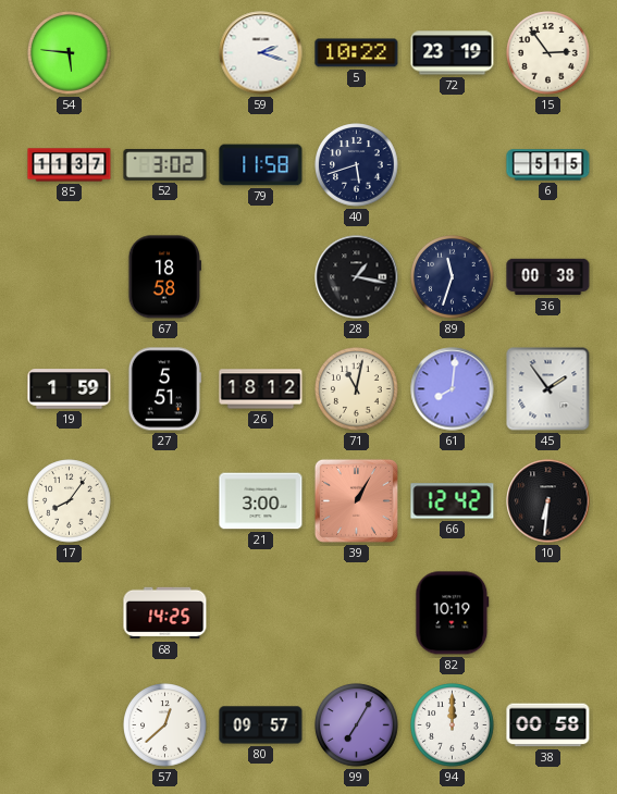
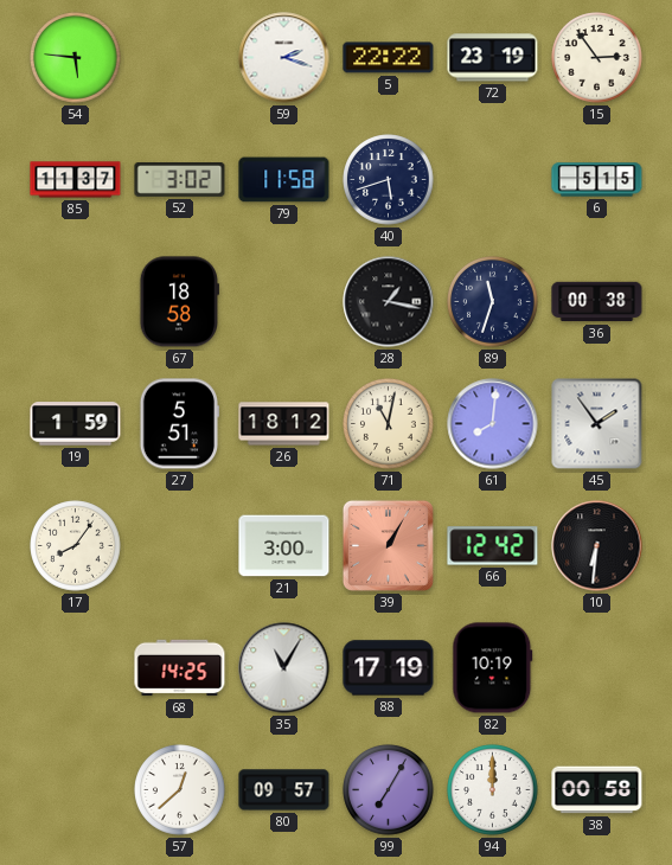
5: 10:22 -> 22:22 (389, 58)
35: none -> 11:05 (284, 668)
88: none -> 17:19 (389, 668)
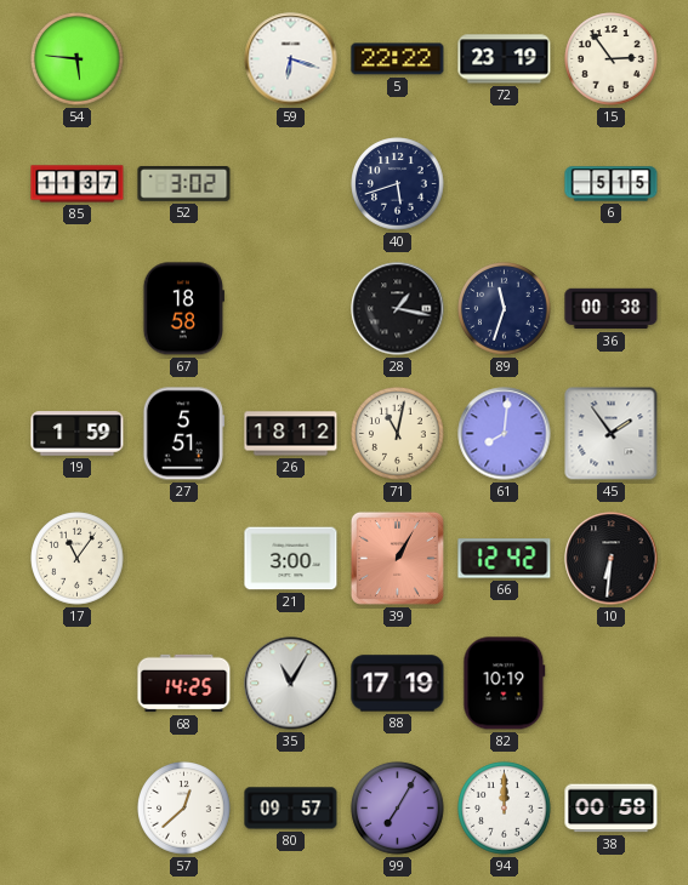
59: 2:18 -> 6:18 (291, 59)
79: 11:58 -> none (284, 180)
17: 8:06 -> 11:06 (78, 559)
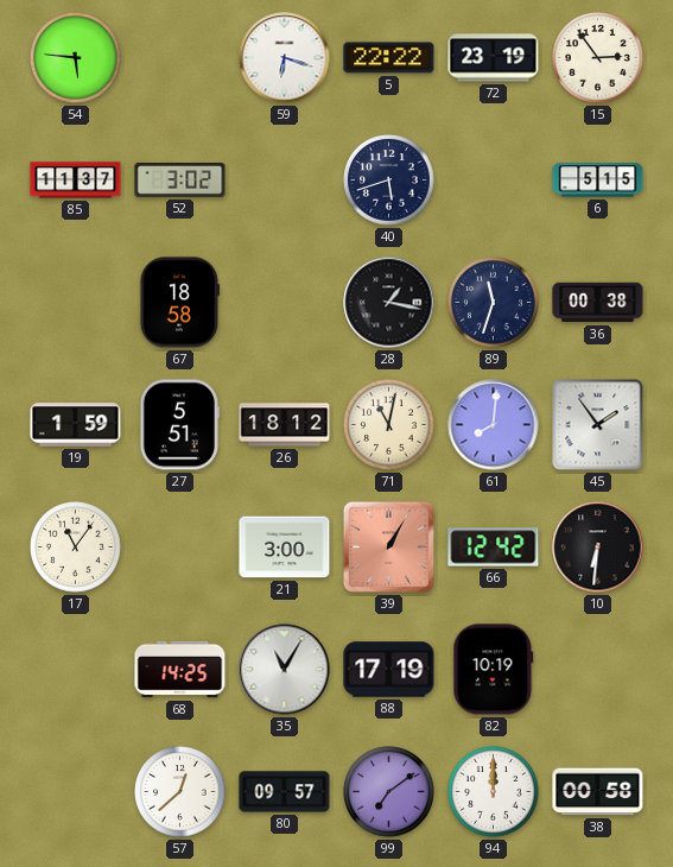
99: 7:05 -> 7:09 (389, 792)
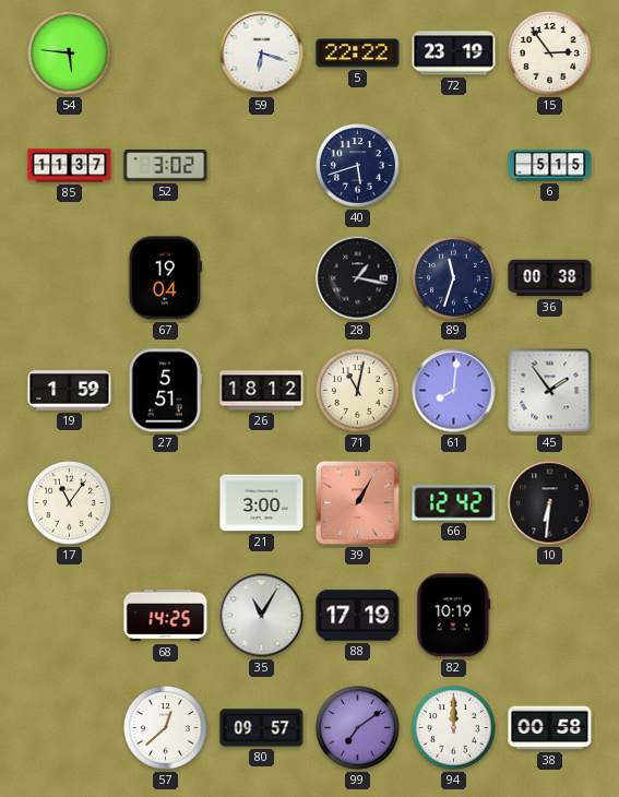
67: 18:58 -> 19:04 (165, 278)
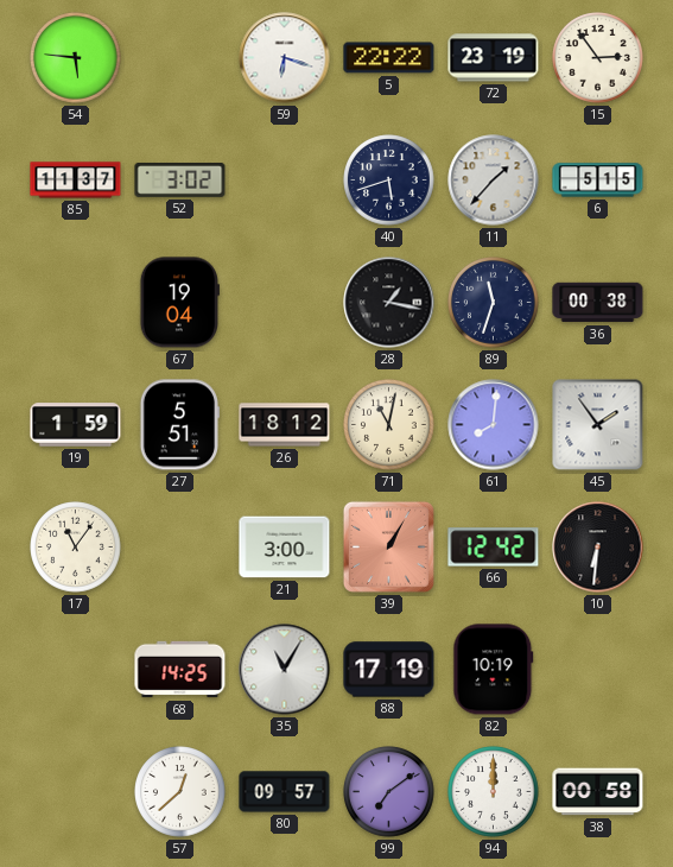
11: none -> 1:37 (494, 181)
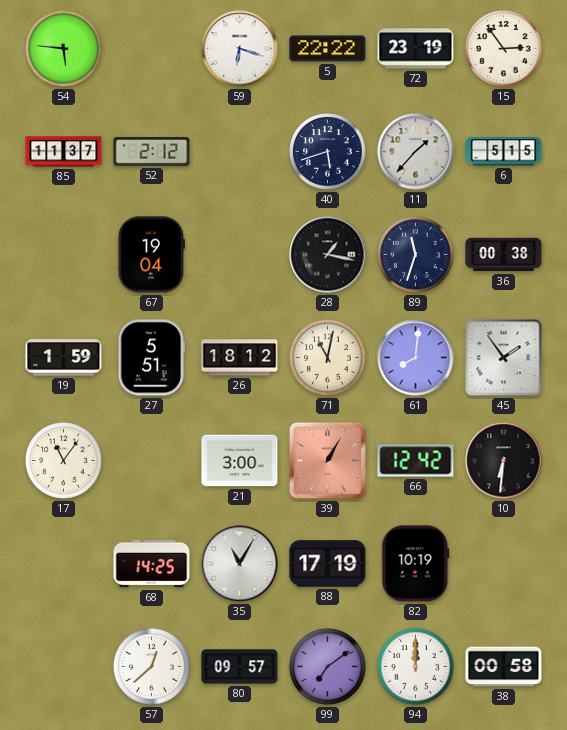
52: 3:02 -> 2:12 (152, 152)
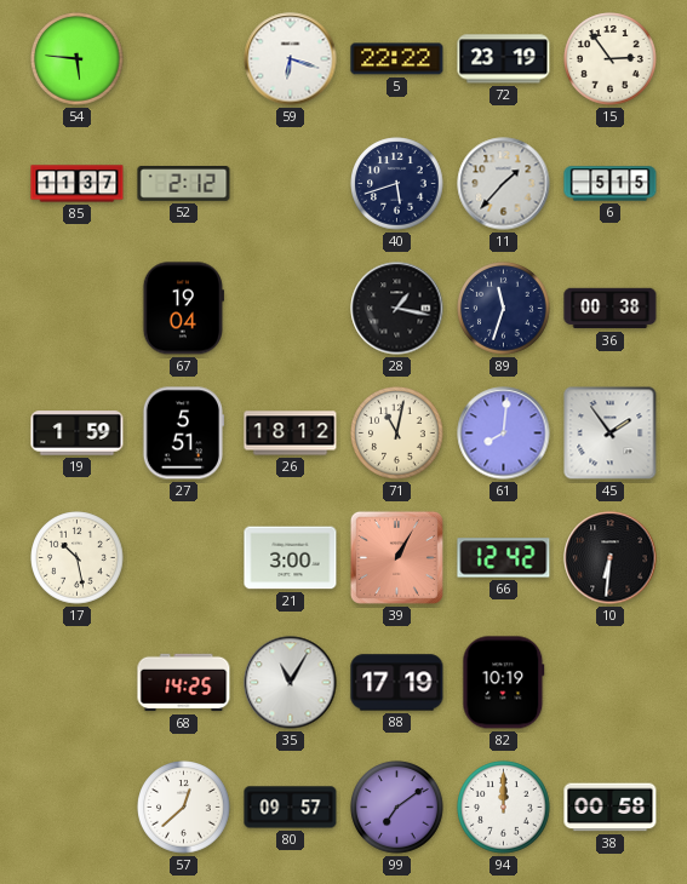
17: 11:06 -> 10:28 (78, 558)
